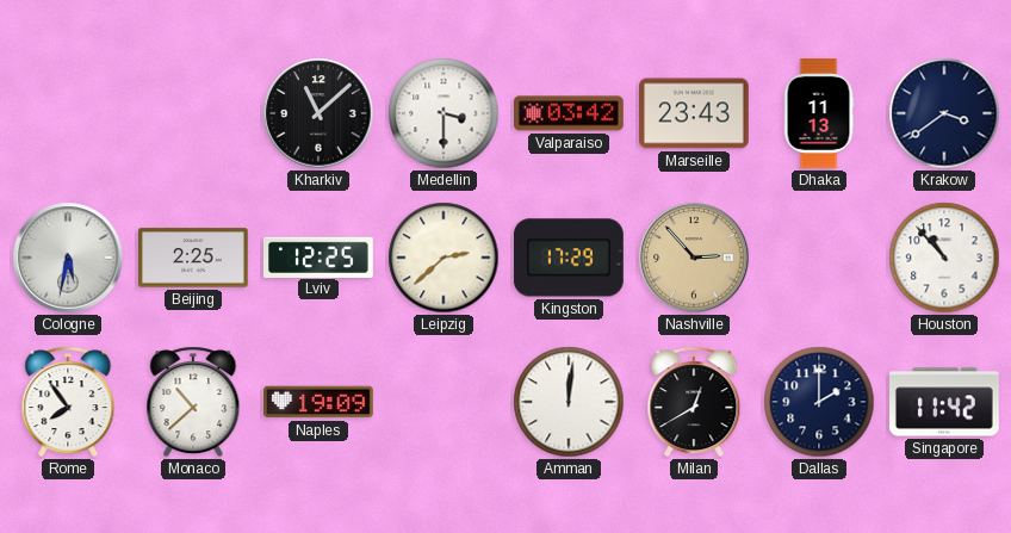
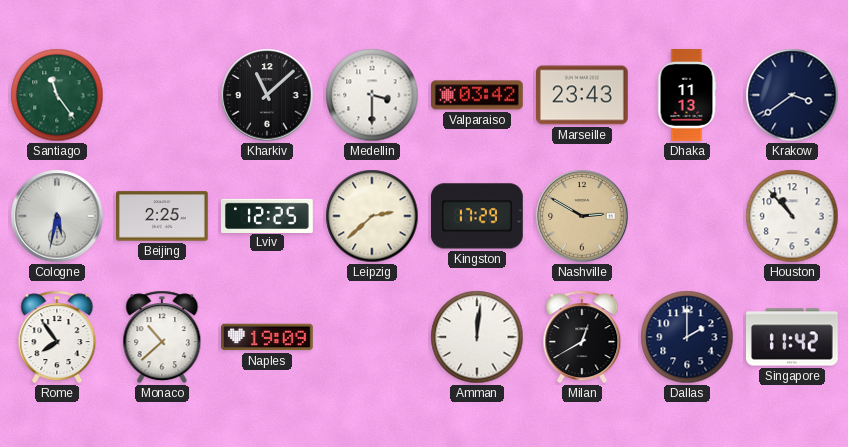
Santiago: none -> 11:24 (57, 95)
Nashville: 2:53 -> 2:50 (582, 216)
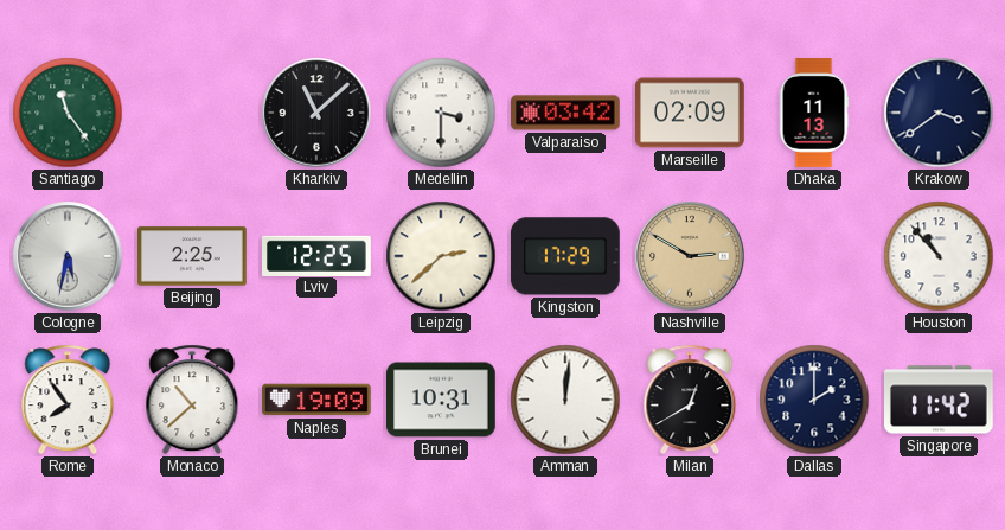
Marseille: 23:43 -> 02:09 (691, 113)
Brunei: none -> 10:31 (442, 400)
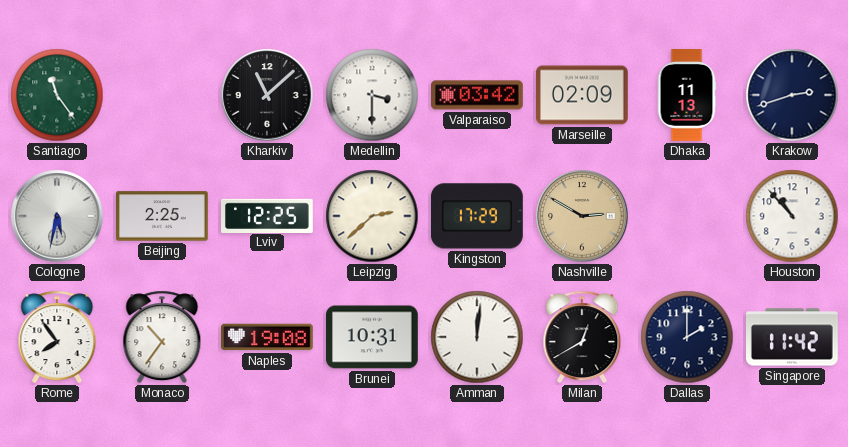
Krakow: 3:39 -> 2:42 (792, 95)
Monaco: 10:38 -> 10:36 (162, 337)
Naples: 19:09 -> 19:08 (268, 337)
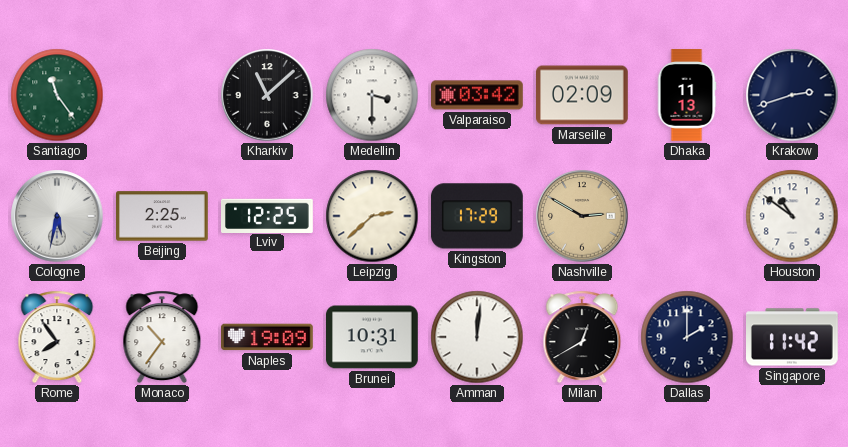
Houston: 10:53 -> 10:51 (792, 216)
Naples: 19:08 -> 19:09 (268, 337)
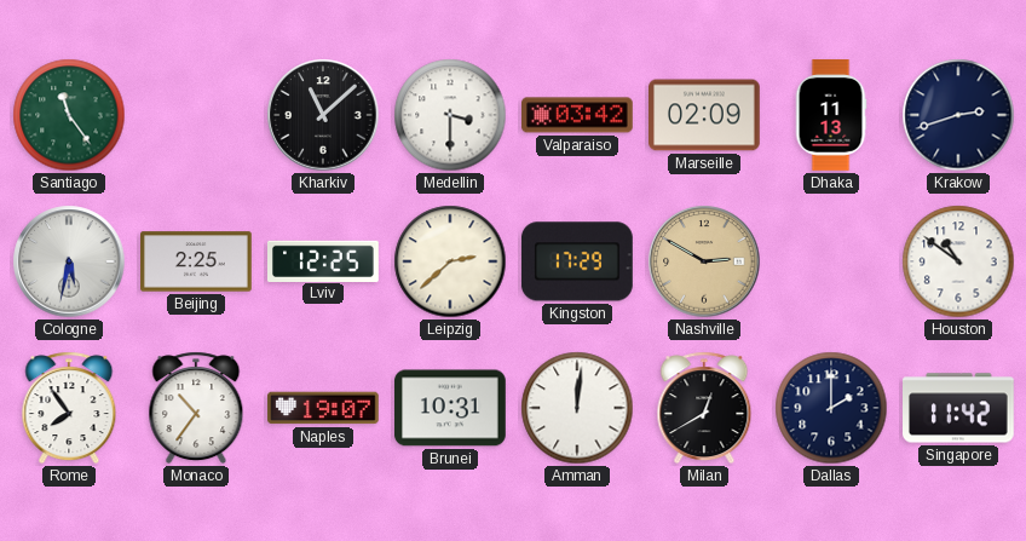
Naples: 19:09 -> 19:07 (324, 408)
